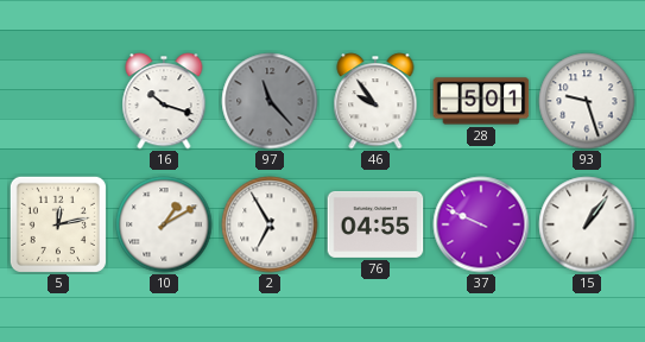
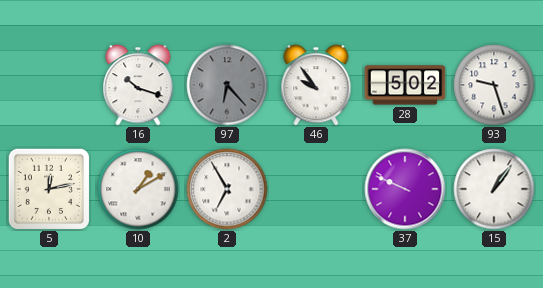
97: 11:23 -> 6:23 (227, 85)
28: 5:01 -> 5:02 (405, 85)
76: 04:55 -> none (375, 224)
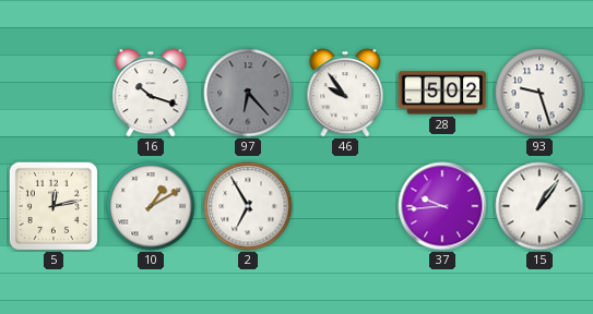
37: 9:49 -> 9:44 (442, 206)
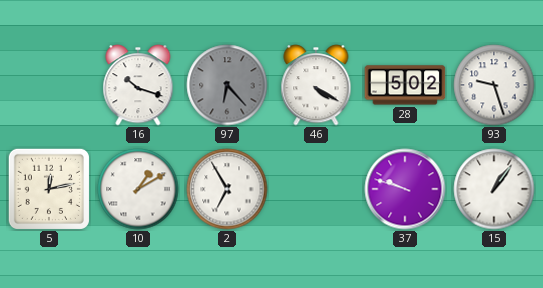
46: 9:54 -> 4:20 (316, 85)
37: 9:44 -> 9:48 (405, 189)
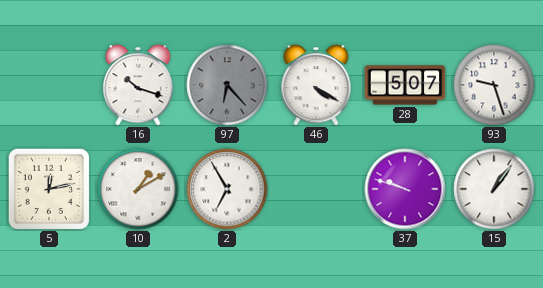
28: 5:02 -> 5:07 (405, 85)
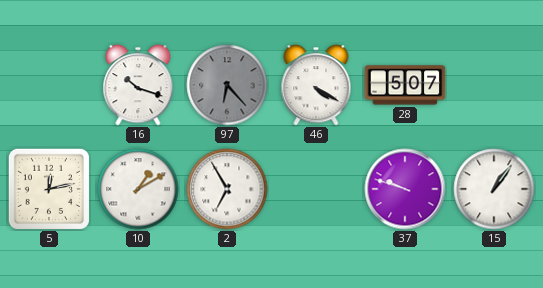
93: 9:27 -> none (494, 85)
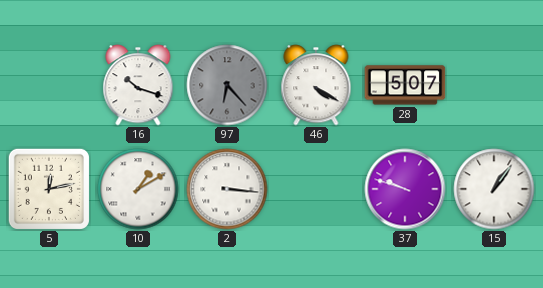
2: 6:55 -> 3:16 (227, 189)
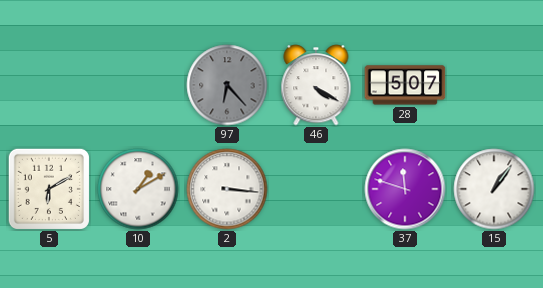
16: 10:18 -> none (138, 85)
5: 12:13 -> 6:10 (49, 189)
37: 9:48 -> 11:48 (405, 189)
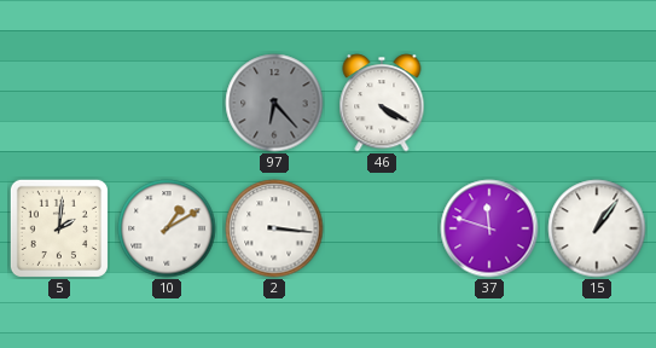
28: 5:07 -> none (405, 85)
5: 6:10 -> 2:01 (59, 228)
